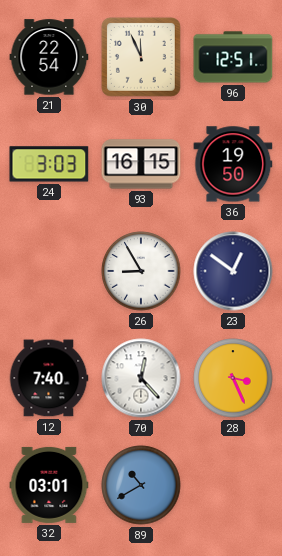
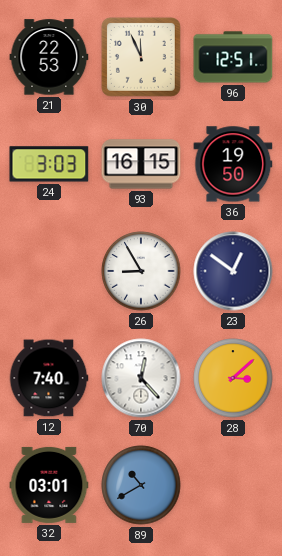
21: 22:54 -> 22:53 (49, 57)
28: 3:26 -> 3:08 (233, 378)
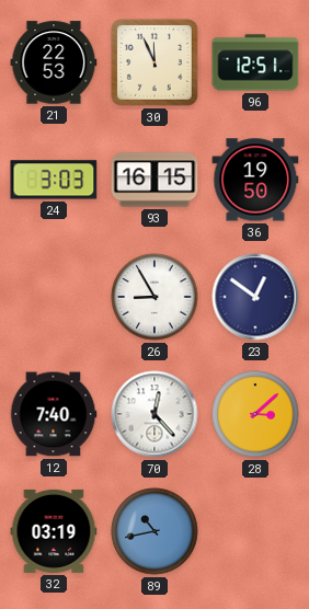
32: 03:01 -> 03:19 (54, 531)
89: 10:40 -> 10:43 (154, 531)
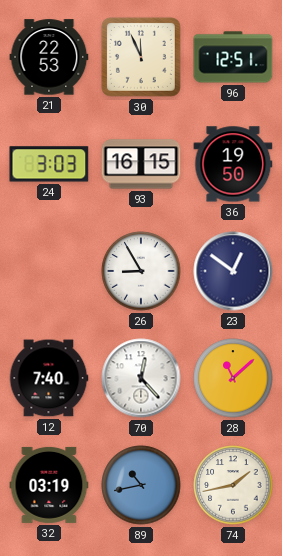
28: 3:08 -> 11:08 (233, 378)
74: none -> 1:43 (233, 485)
